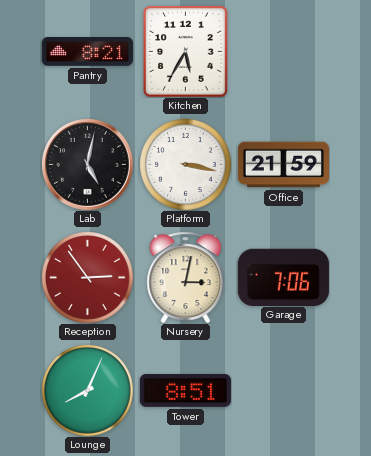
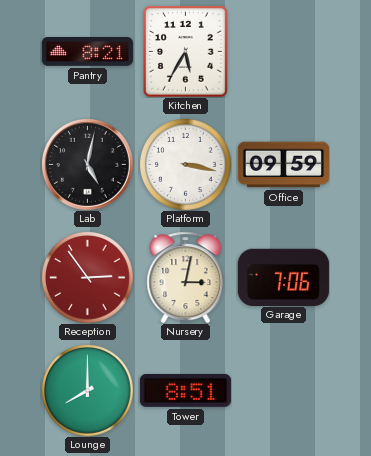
Office: 21:59 -> 09:59 (283, 165)
Lounge: 8:04 -> 8:00 (88, 391)
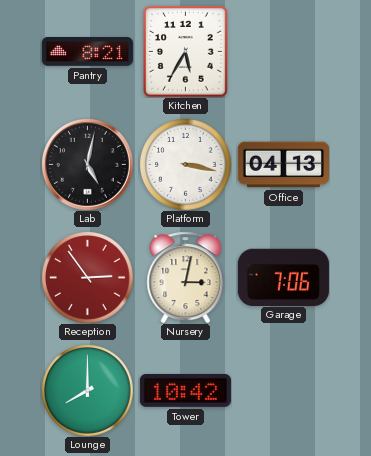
Office: 09:59 -> 04:13 (283, 165)
Tower: 8:51 -> 10:42 (185, 390)
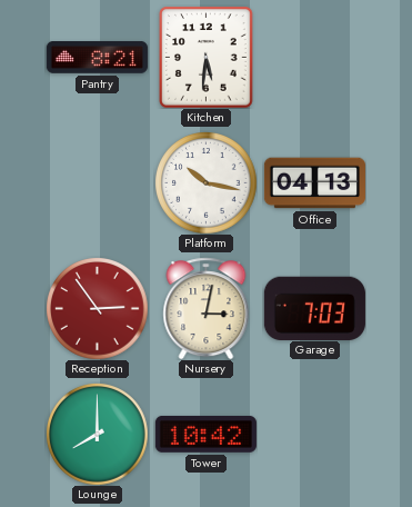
Kitchen: 5:35 -> 5:31 (207, 57)
Lab: 5:02 -> none (88, 165)
Platform: 3:17 -> 10:17 (207, 183)
Garage: 7:06 -> 7:03 (314, 308)
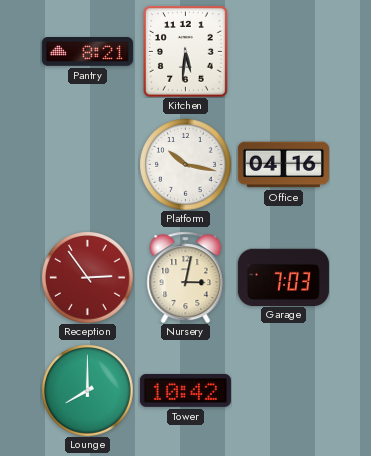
Office: 04:13 -> 04:16 (283, 165)
